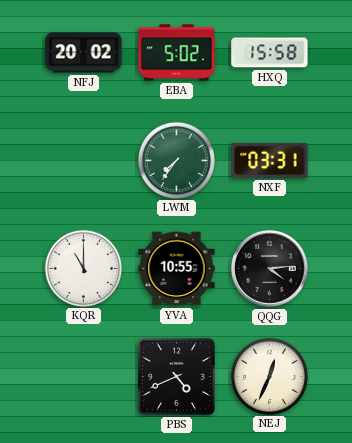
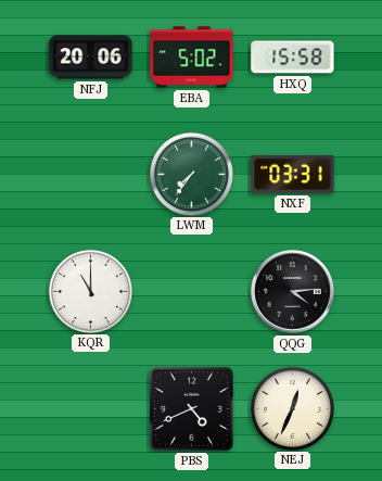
NFJ: 20:02 -> 20:06 (91, 58)
YVA: 10:55 -> none (177, 269)
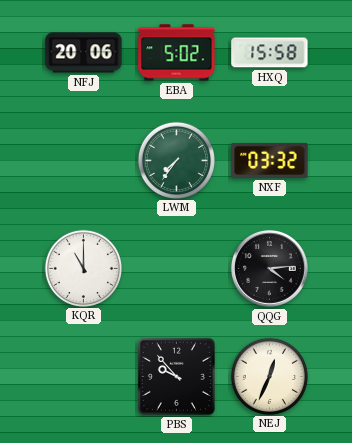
NXF: 03:31 -> 03:32 (270, 160)
PBS: 4:41 -> 9:53 (176, 376)
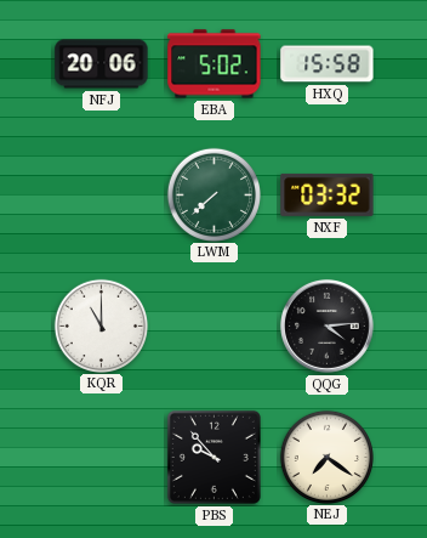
LWM: 7:36 -> 7:38 (213, 194)
NEJ: 12:34 -> 7:21 (326, 457)
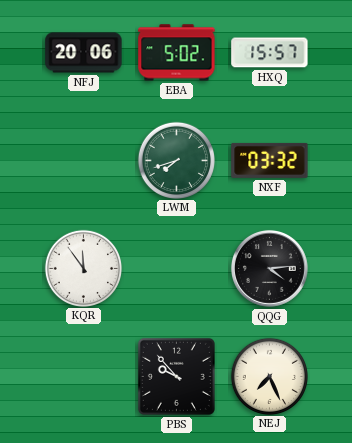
HXQ: 15:58 -> 15:57 (270, 53)
LWM: 7:38 -> 7:42 (176, 160)
KQR: 11:00 -> 11:54 (83, 268)
NEJ: 7:21 -> 7:26 (269, 376)
